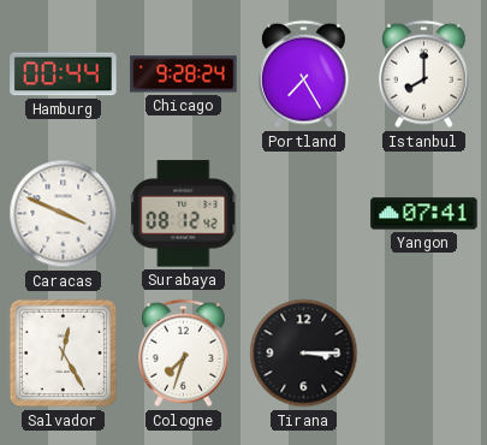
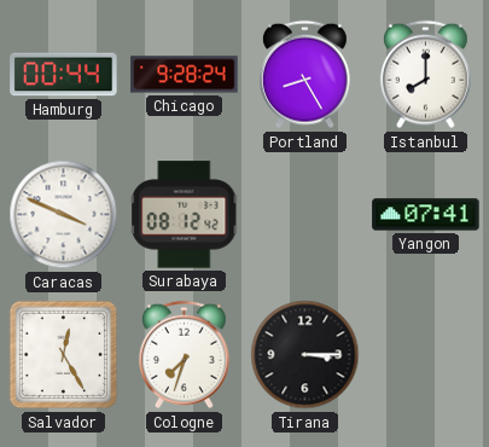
Portland: 7:25 -> 8:25 (304, 75)
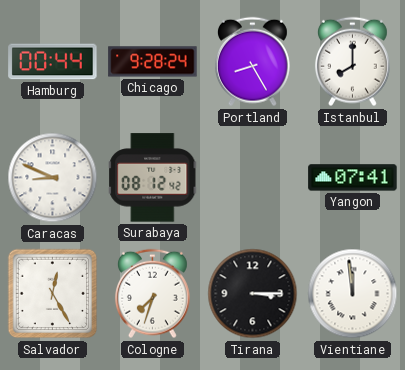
Caracas: 3:49 -> 8:49 (53, 178)
Vientiane: none -> 11:59 (353, 294)
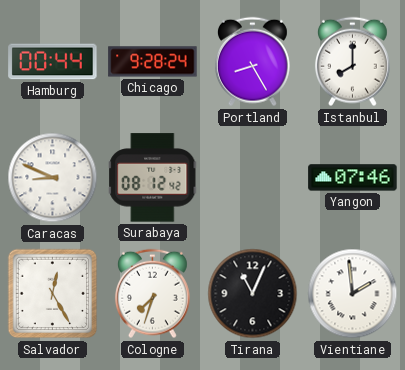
Yangon: 07:41 -> 07:46 (353, 178)
Tirana: 3:15 -> 11:04 (253, 294)
Vientiane: 11:59 -> 1:59 (353, 294)
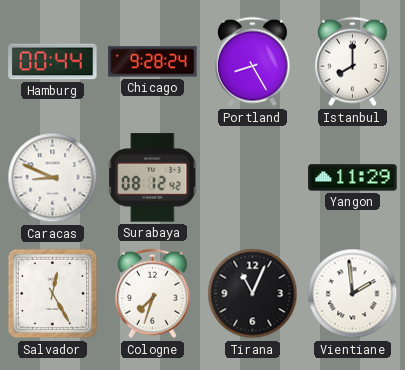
Yangon: 07:46 -> 11:29 (353, 178)
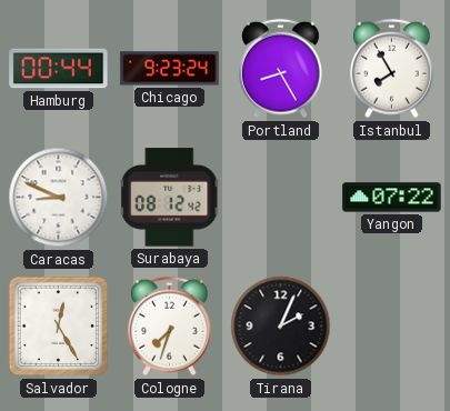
Chicago: 9:28 -> 9:23 (170, 69)
Istanbul: 8:00 -> 7:55 (391, 69)
Yangon: 11:29 -> 07:22 (392, 198)
Tirana: 11:04 -> 2:04 (281, 327)
Vientiane: 1:59 -> none (353, 294)
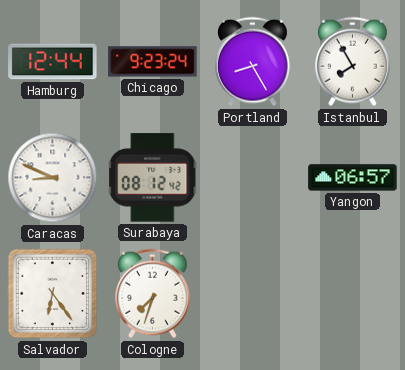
Hamburg: 00:44 -> 12:44 (53, 62)
Yangon: 07:22 -> 06:57 (353, 178)
Salvador: 12:25 -> 6:24 (53, 294)
Tirana: 2:04 -> none (281, 327)
